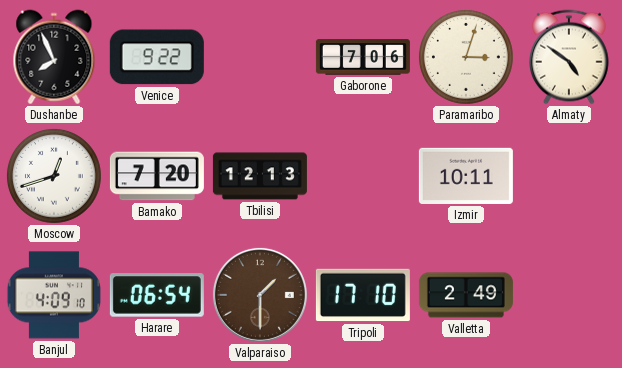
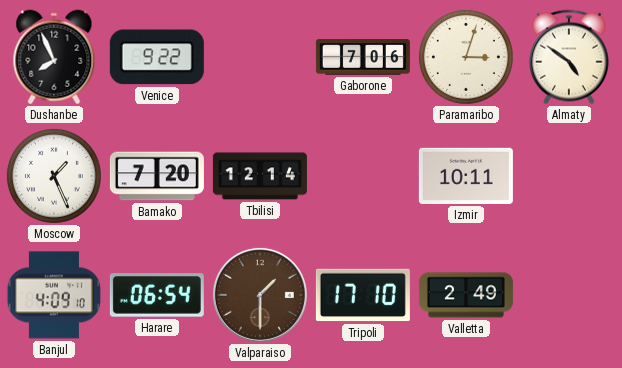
Moscow: 12:42 -> 1:26 (54, 176)
Tbilisi: 12:13 -> 12:14 (260, 176)
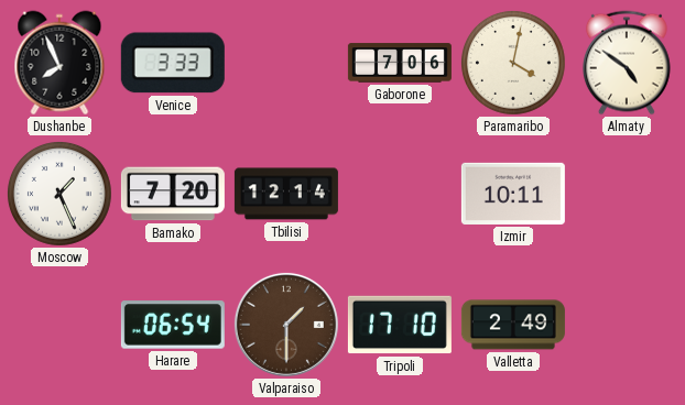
Venice: 9:22 -> 3:33 (173, 63)
Paramaribo: 3:03 -> 4:02 (513, 63)
Banjul: 4:09 -> none (54, 295)
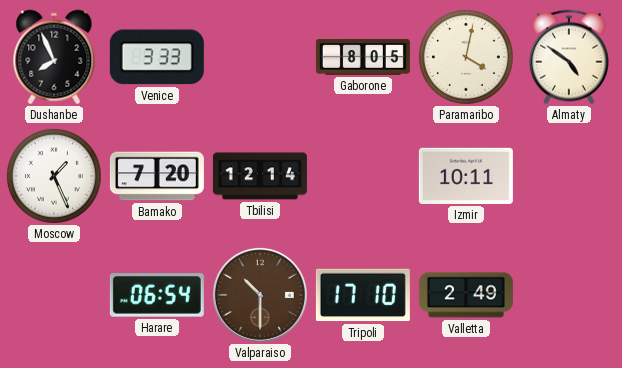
Gaborone: 7:06 -> 8:05 (363, 57)
Valparaiso: 1:30 -> 10:30 (260, 295)
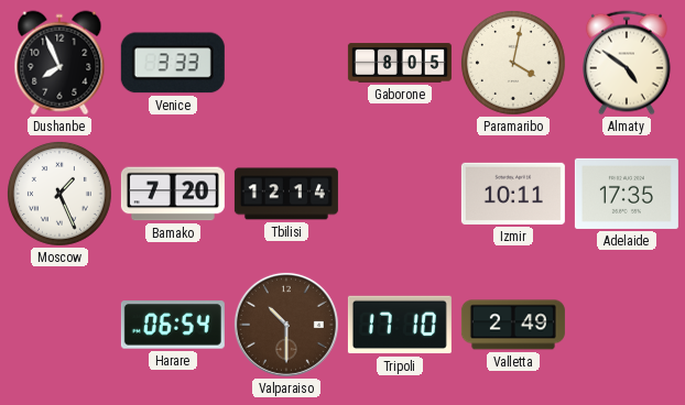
Adelaide: none -> 17:35 (627, 194)
